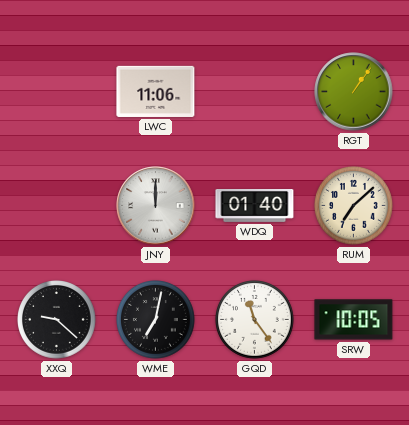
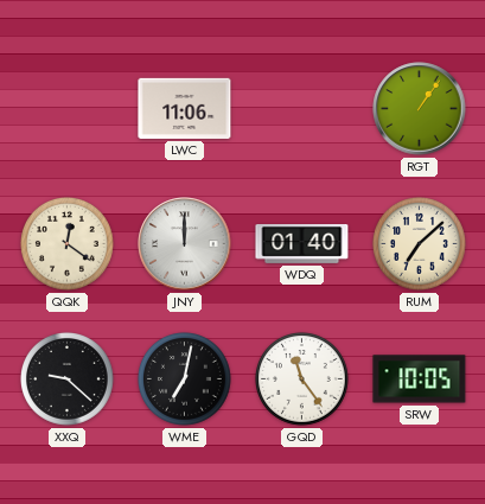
QQK: none -> 12:21 (68, 244)
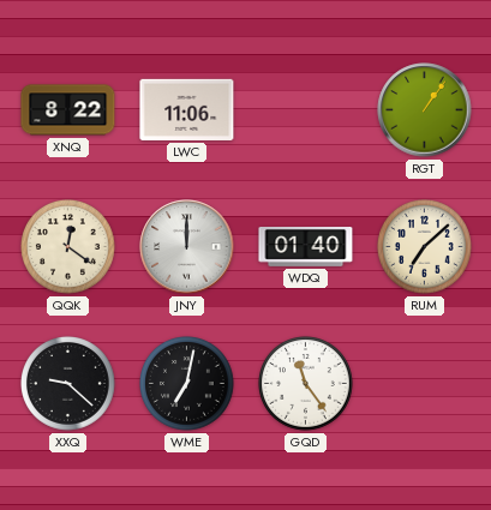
XNQ: none -> 8:22 (68, 110)
SRW: 10:05 -> none (420, 379)
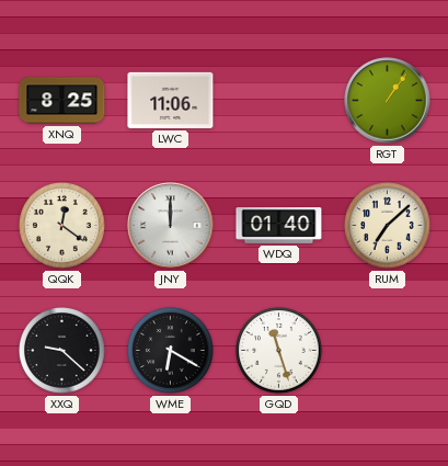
XNQ: 8:22 -> 8:25 (62, 101)
WME: 7:02 -> 6:20 (171, 351)
GQD: 11:24 -> 11:27 (279, 351)
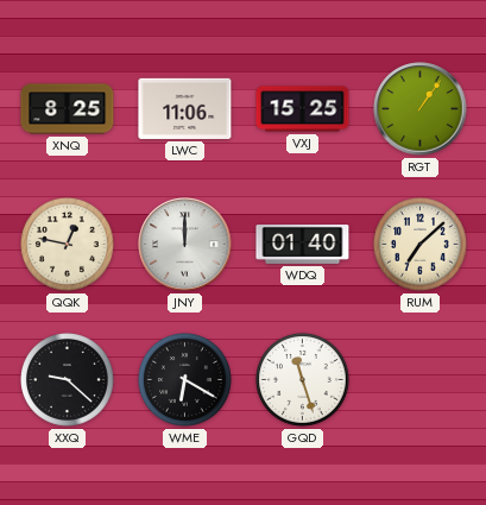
VXJ: none -> 15:25 (303, 109)
QQK: 12:21 -> 12:47 (68, 245)
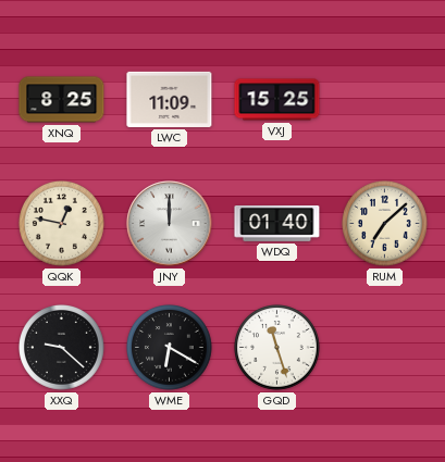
LWC: 11:06 -> 11:09 (170, 99)
RGT: 1:06 -> none (421, 109)
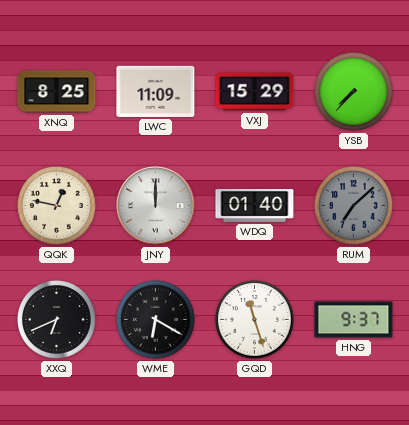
VXJ: 15:25 -> 15:29 (255, 92)
YSB: none -> 7:37 (354, 92)
RUM dial: cream -> grey (354, 206)
XXQ: 9:22 -> 6:41 (57, 320)
HNG: none -> 9:37 (354, 320)
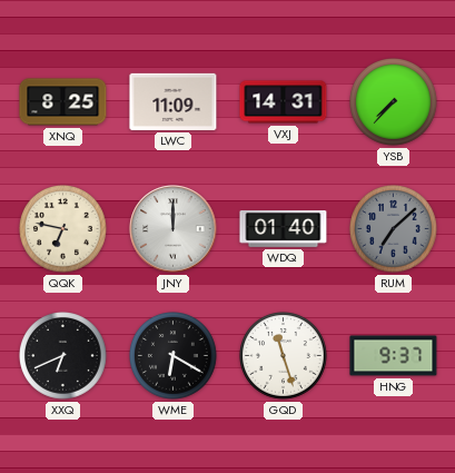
VXJ: 15:29 -> 14:31 (284, 102)
QQK: 12:47 -> 6:47 (63, 229)
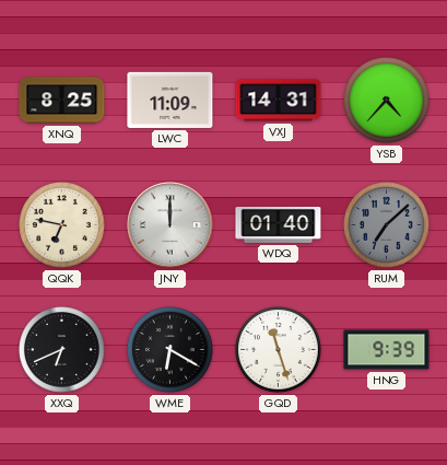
YSB: 7:37 -> 4:37 (387, 101)
HNG: 9:37 -> 9:39 (387, 350)
